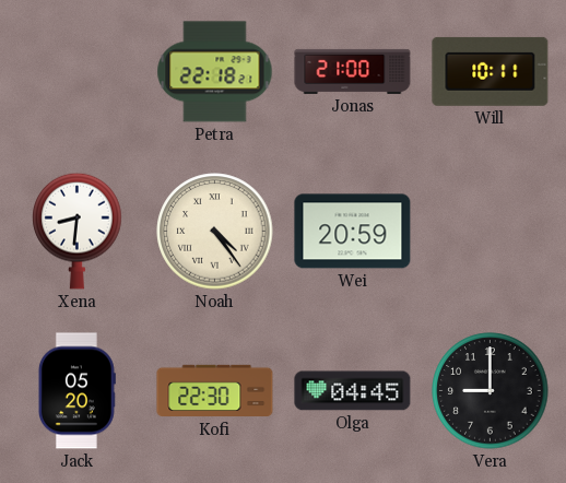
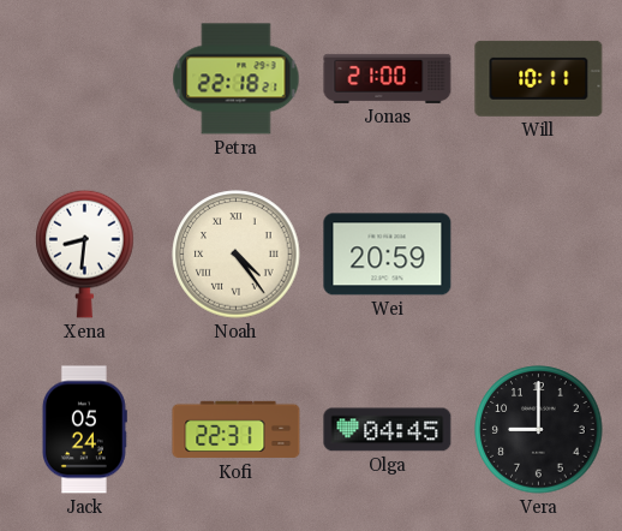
Jack: 05:20 -> 05:24 (84, 430)
Kofi: 22:30 -> 22:31 (237, 430)
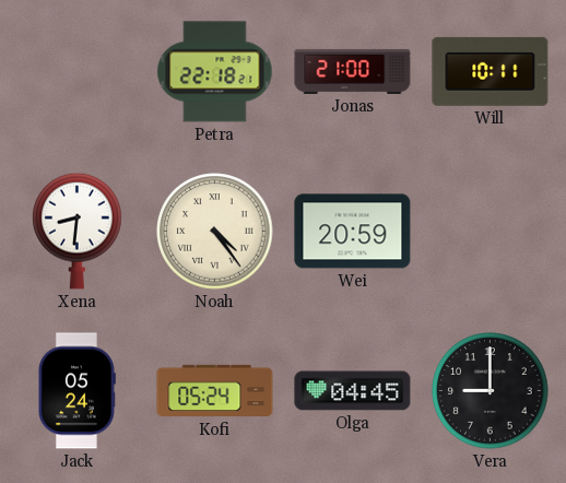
Kofi: 22:31 -> 05:24 (215, 391)
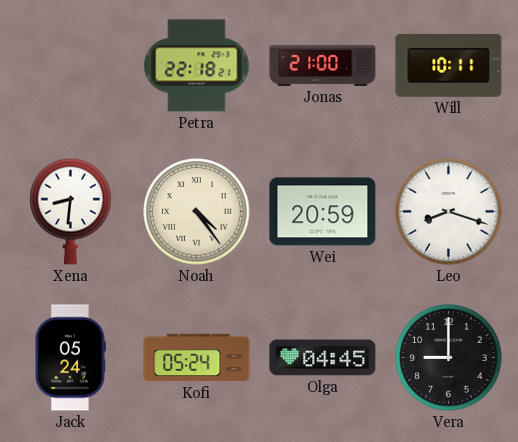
Leo: none -> 8:18 (449, 212)
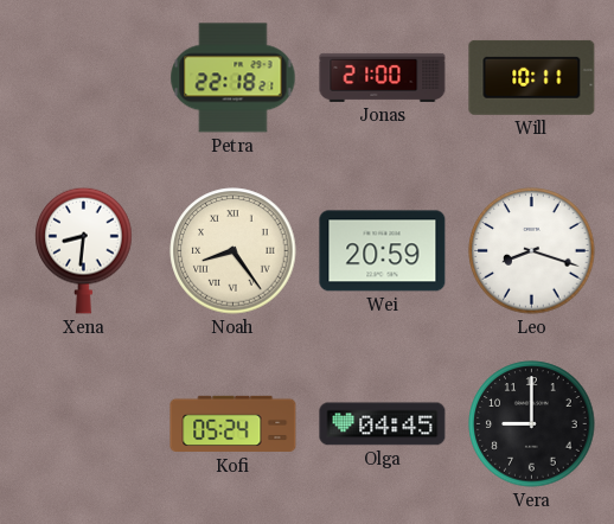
Noah: 4:24 -> 8:24 (234, 251)
Jack: 05:24 -> none (70, 358)
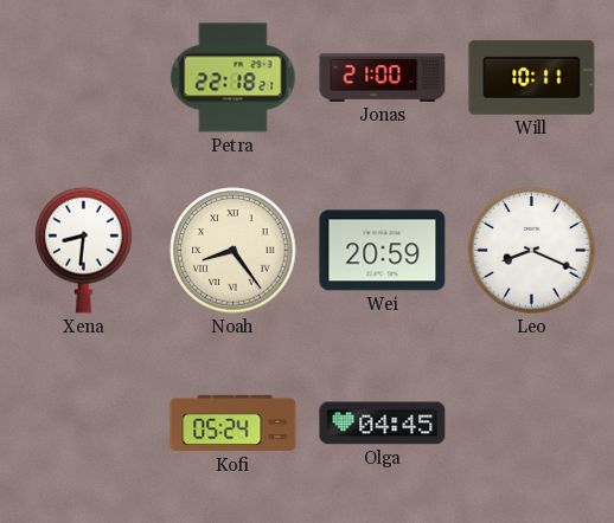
Leo: 8:18 -> 8:19 (532, 251)
Vera: 9:00 -> none (532, 424)
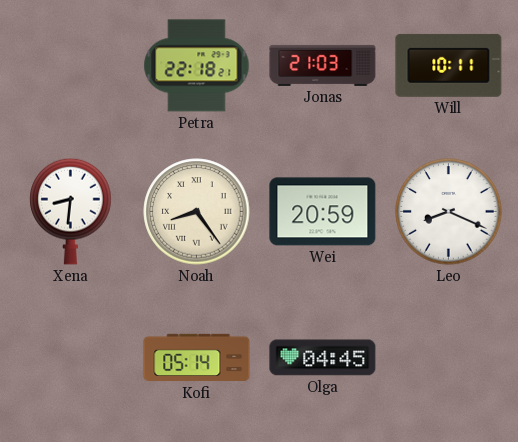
Jonas: 21:00 -> 21:03 (323, 65)
Kofi: 05:24 -> 05:14 (197, 358)
